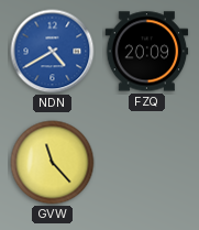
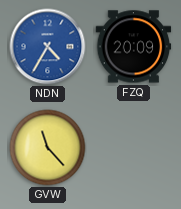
NDN: 4:40 -> 4:35 (48, 47)
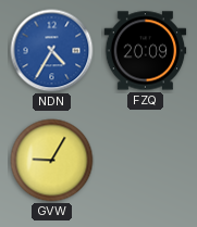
GVW: 11:23 -> 9:05 (52, 161)
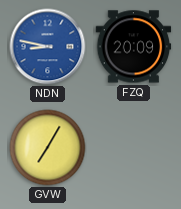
NDN: 4:35 -> 8:47 (48, 47)
GVW: 9:05 -> 7:05 (48, 148)
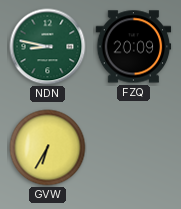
NDN dial: blue -> green (48, 47)
GVW: 7:05 -> 6:35 (48, 148)
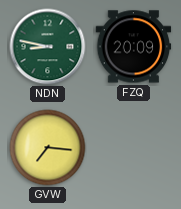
GVW: 6:35 -> 7:16 (48, 148)
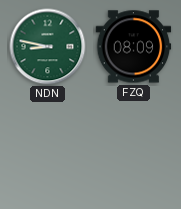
FZQ: 20:09 -> 08:09 (134, 47)
GVW: 7:16 -> none (48, 148)
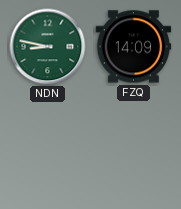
FZQ: 08:09 -> 14:09 (134, 47)
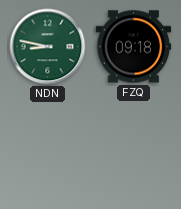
FZQ: 14:09 -> 09:18 (134, 47)
